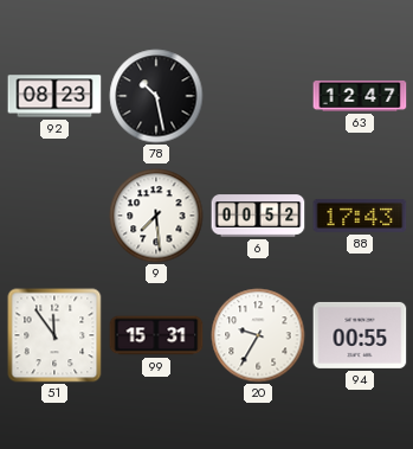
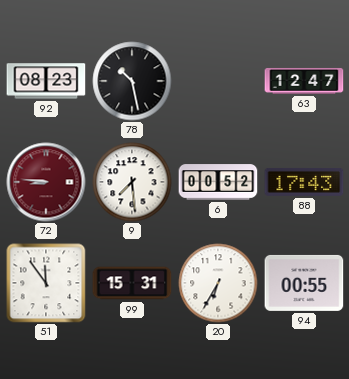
72: none -> 8:46 (46, 182)
20: 9:35 -> 6:35 (218, 283)
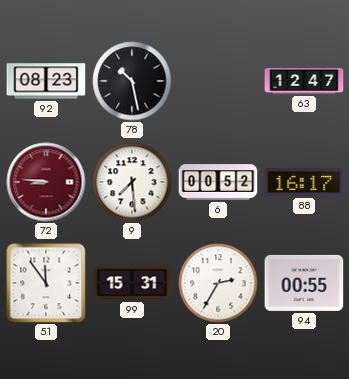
88: 17:43 -> 16:17 (304, 182)
20: 6:35 -> 2:35 (218, 283)
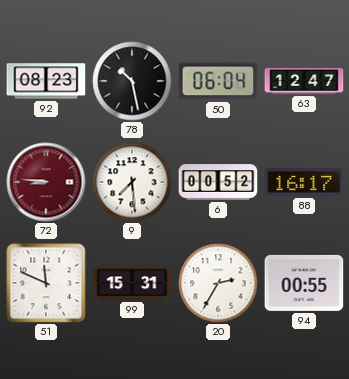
50: none -> 06:04 (218, 81)
51: 11:54 -> 11:49 (46, 283)
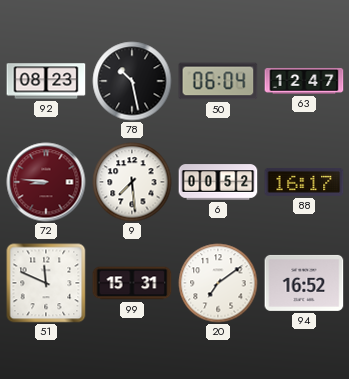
20: 2:35 -> 7:09 (218, 283)
94: 00:55 -> 16:52 (304, 283)
